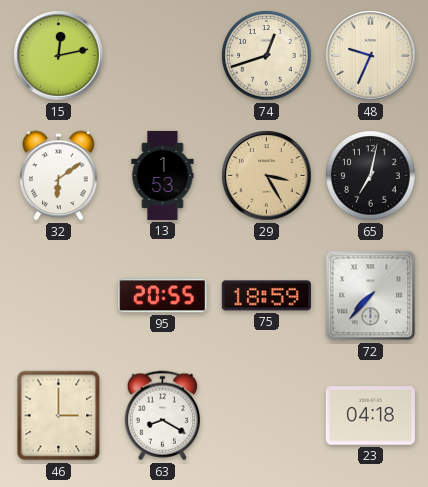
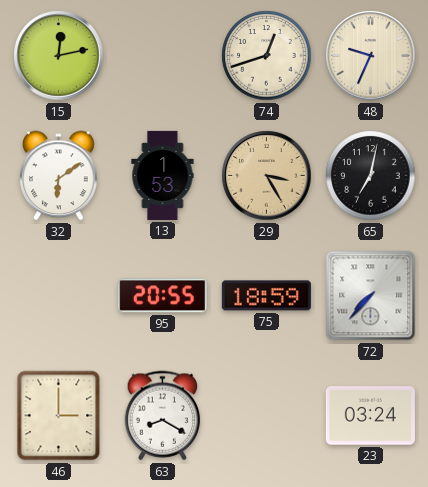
23: 04:18 -> 03:24 (370, 416)
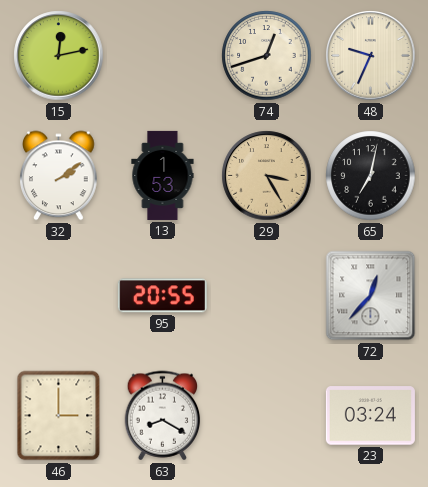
32: 6:09 -> 2:09 (59, 176)
75: 18:59 -> none (266, 296)
72: 7:37 -> 12:37 (371, 296)
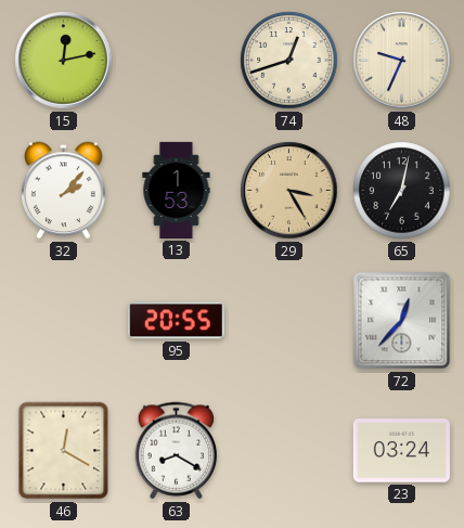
32: 2:09 -> 2:07 (64, 191)
46: 3:00 -> 12:20 (64, 451)
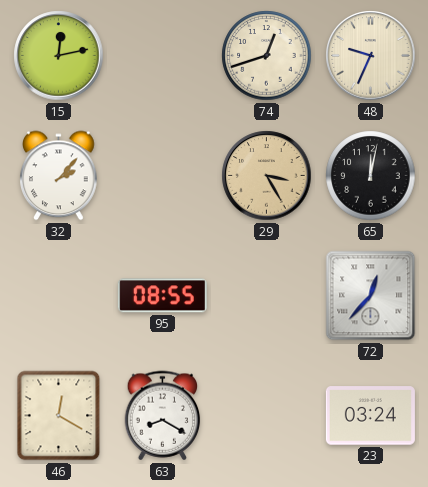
13: 1:53 -> none (177, 190)
65: 7:02 -> 12:02 (371, 176)
95: 20:55 -> 08:55 (162, 296)
